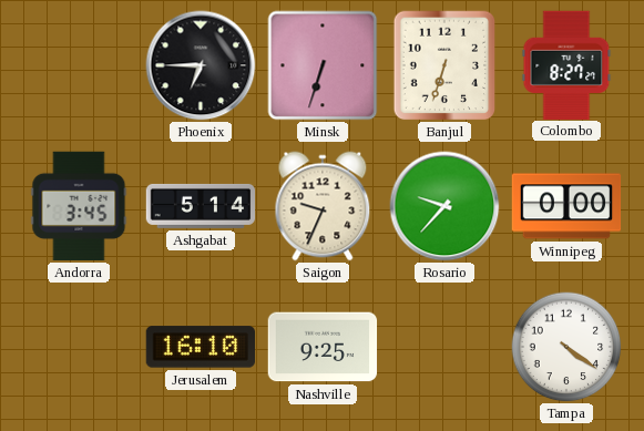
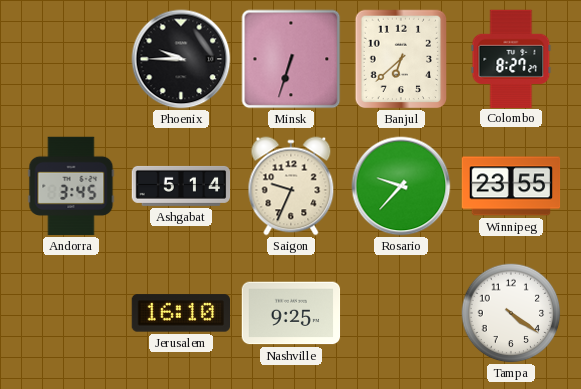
Phoenix: 6:45 -> 9:45 (181, 59)
Banjul: 6:33 -> 6:38 (401, 59)
Winnipeg: 0:00 -> 23:55 (511, 186)
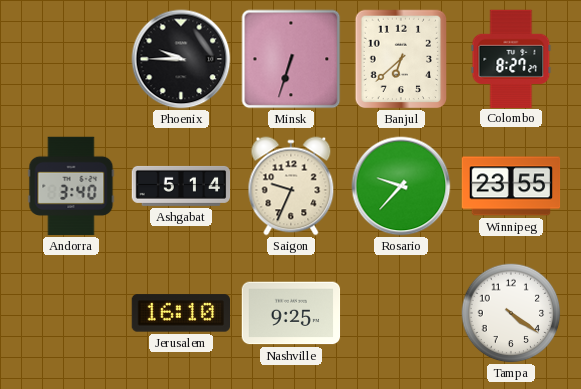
Andorra: 3:45 -> 3:40 (71, 186)
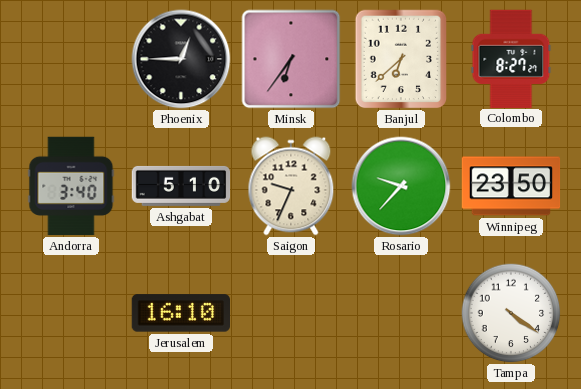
Phoenix: 9:45 -> 12:45 (181, 59)
Minsk: 6:33 -> 6:36 (291, 59)
Ashgabat: 5:14 -> 5:10 (181, 186)
Winnipeg: 23:55 -> 23:50 (511, 186)
Nashville: 9:25 -> none (291, 313)
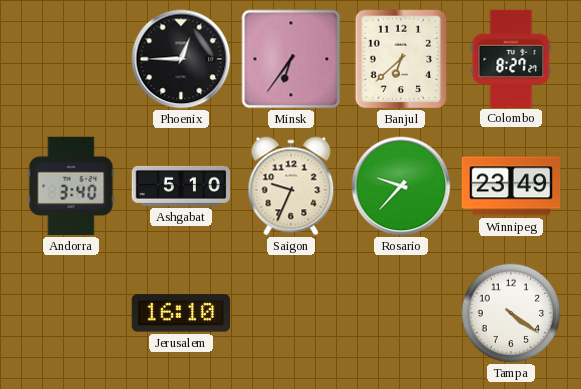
Winnipeg: 23:50 -> 23:49 (511, 186)
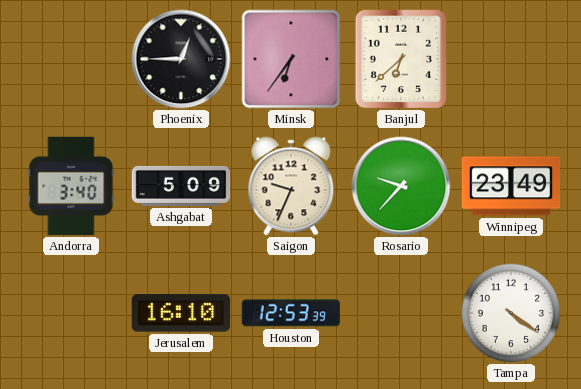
Colombo: 8:27 -> none (511, 58)
Ashgabat: 5:10 -> 5:09 (181, 186)
Houston: none -> 12:53 (290, 313)
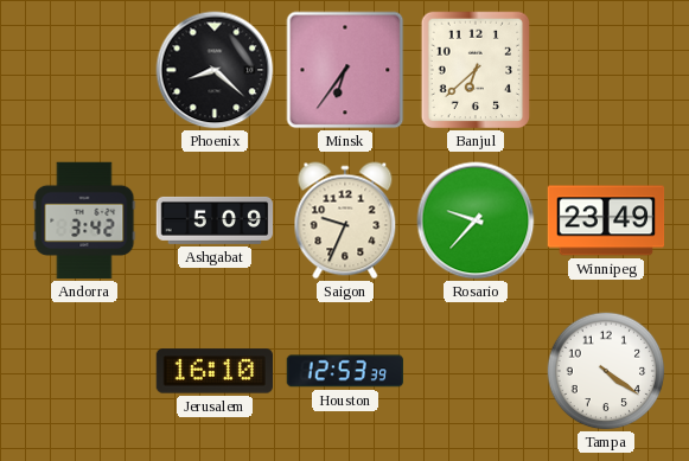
Phoenix: 12:45 -> 8:22 (215, 70)
Andorra: 3:40 -> 3:42 (84, 220)
